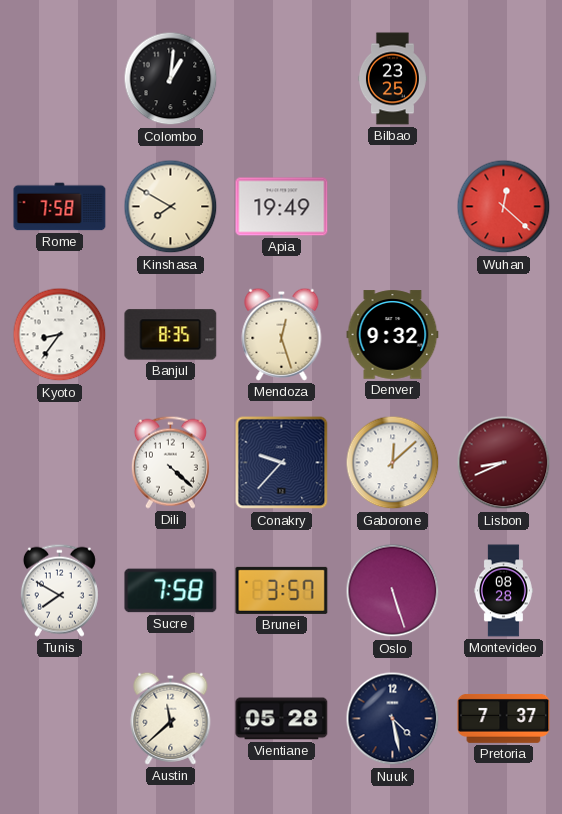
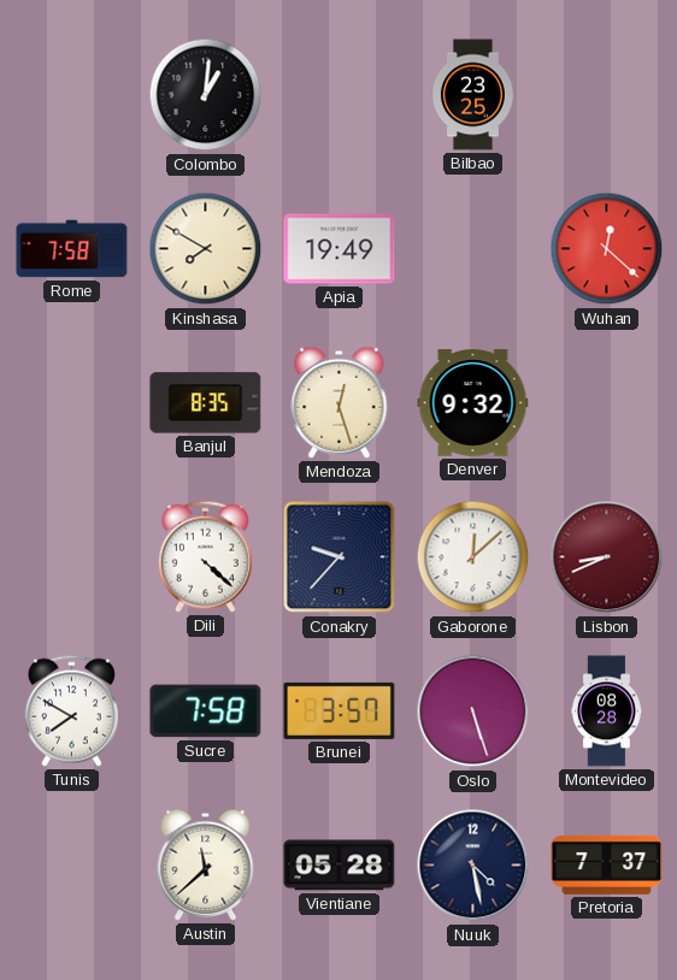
Kyoto: 8:36 -> none (60, 335)
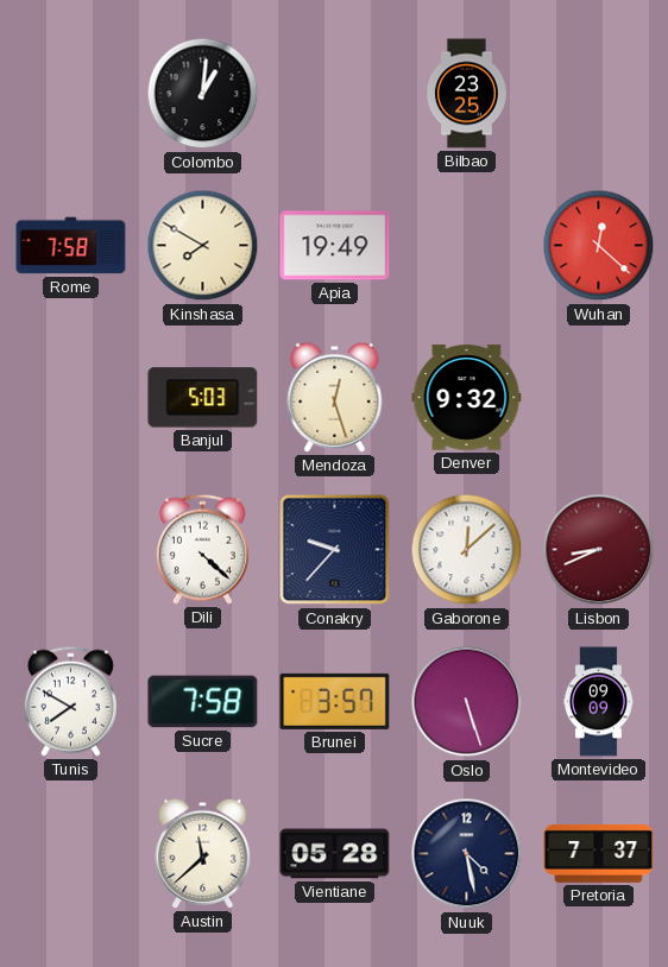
Banjul: 8:35 -> 5:03 (203, 398)
Montevideo: 08:28 -> 09:09 (598, 702)
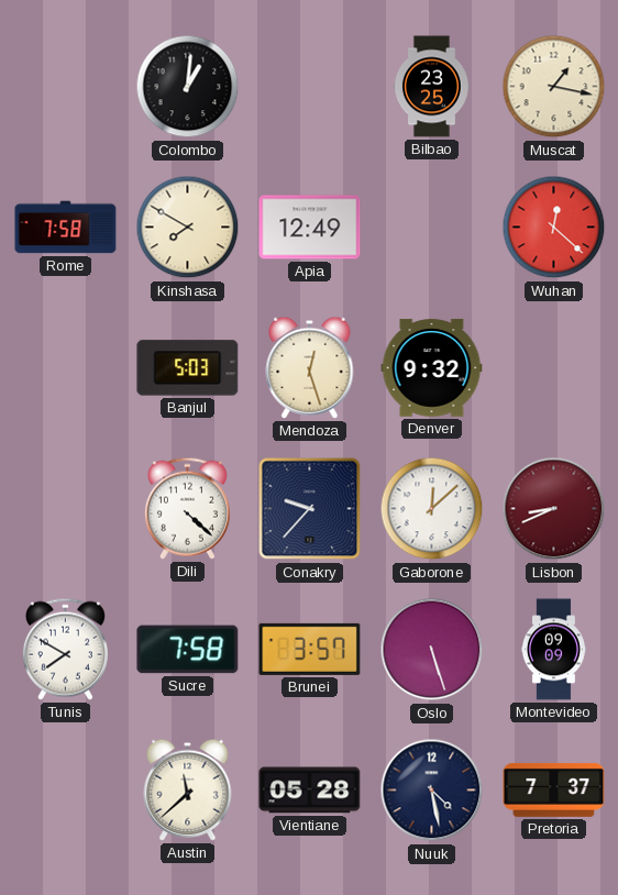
Muscat: none -> 1:17 (554, 87)
Apia: 19:49 -> 12:49 (310, 228)
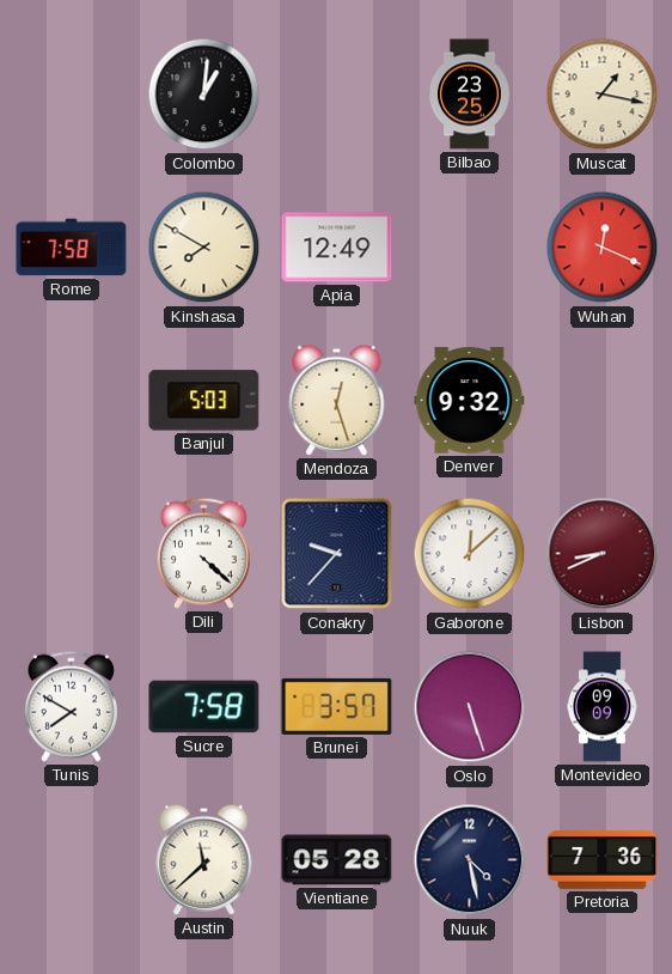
Wuhan: 12:22 -> 12:19 (603, 248)
Pretoria: 7:37 -> 7:36 (603, 859)
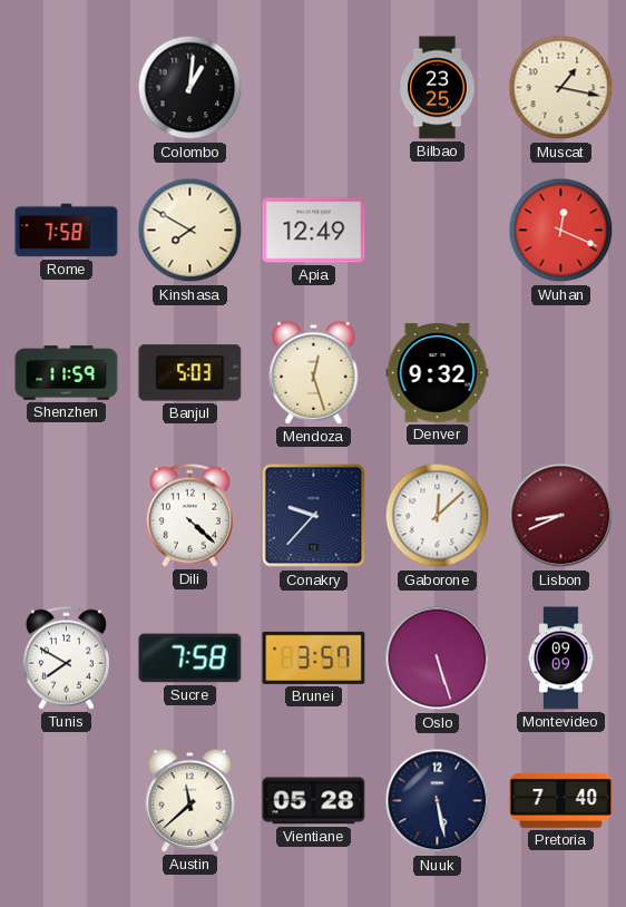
Shenzhen: none -> 11:59 (67, 373)
Nuuk: 4:28 -> 5:28 (438, 801)
Pretoria: 7:36 -> 7:40 (561, 800)
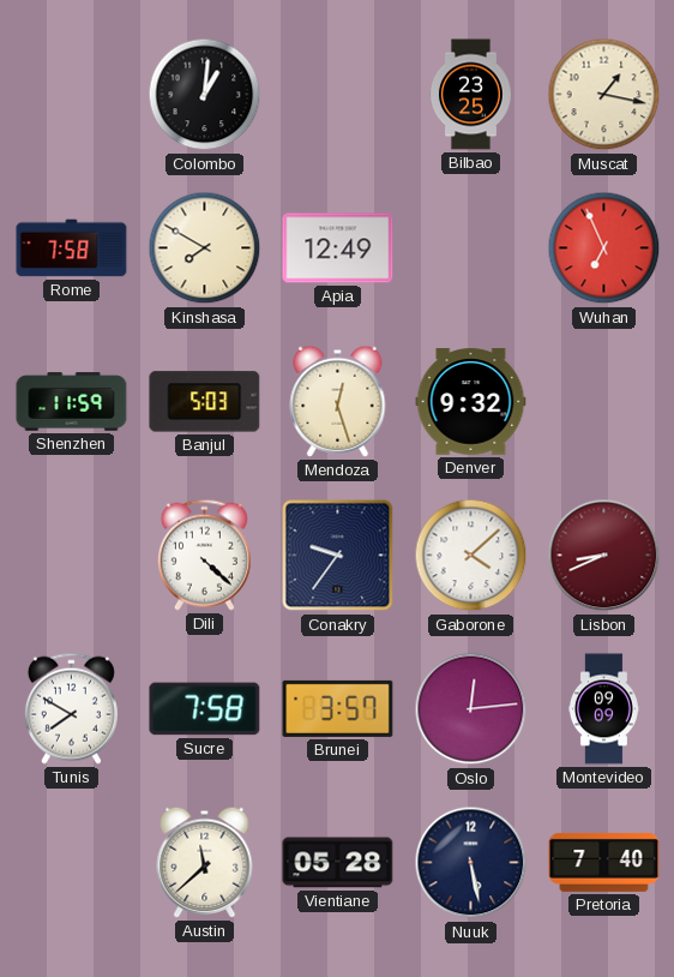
Wuhan: 12:19 -> 6:56 (604, 248)
Conakry: 9:37 -> 9:36 (338, 556)
Gaborone: 12:08 -> 4:08 (471, 556)
Oslo: 5:27 -> 12:14 (471, 709)
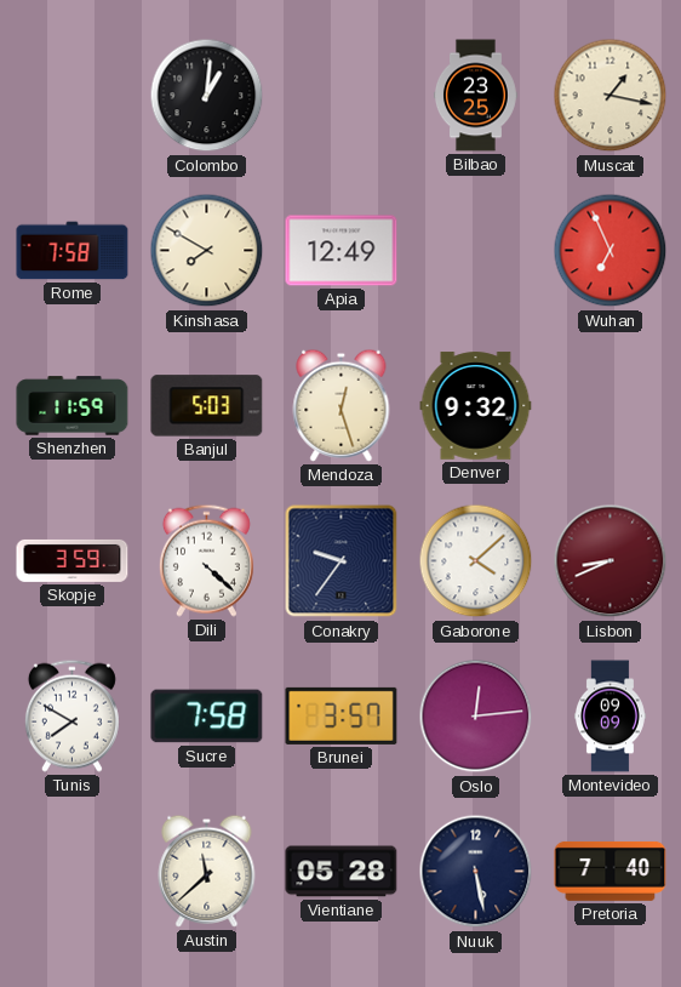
Skopje: none -> 3:59 (73, 560)
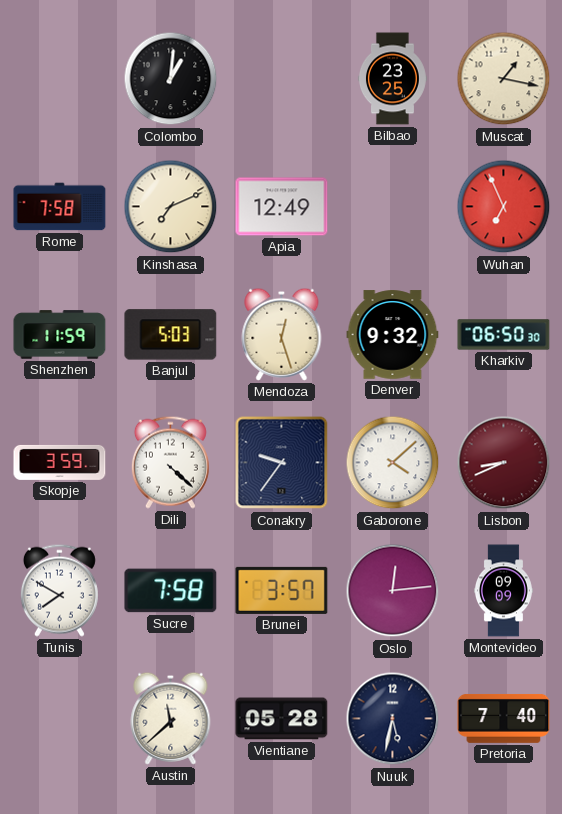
Kinshasa: 7:50 -> 7:11 (171, 207)
Kharkiv: none -> 06:50 (504, 335)
Nuuk: 5:28 -> 5:32 (393, 719)
